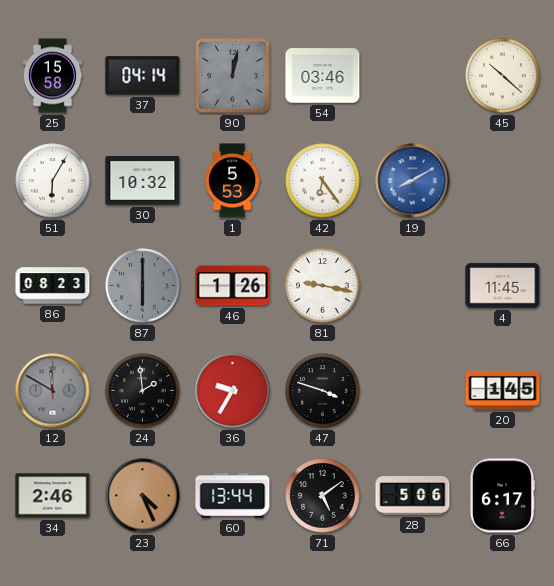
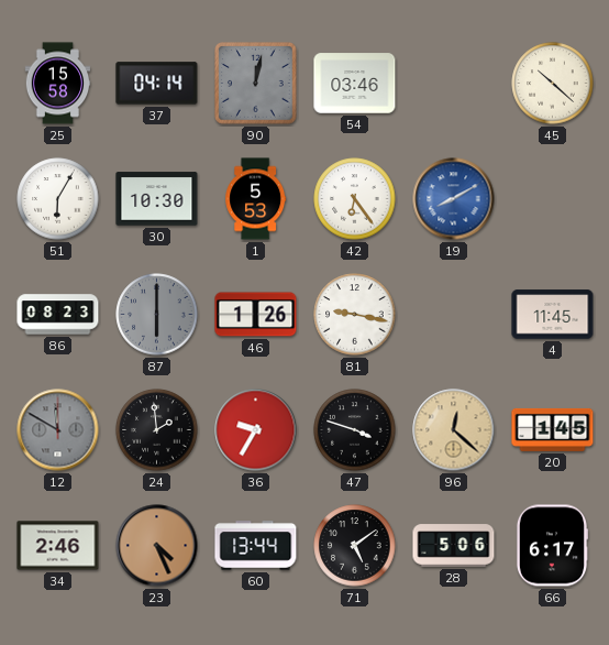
30: 10:32 -> 10:30 (157, 199)
96: none -> 12:22 (454, 430)
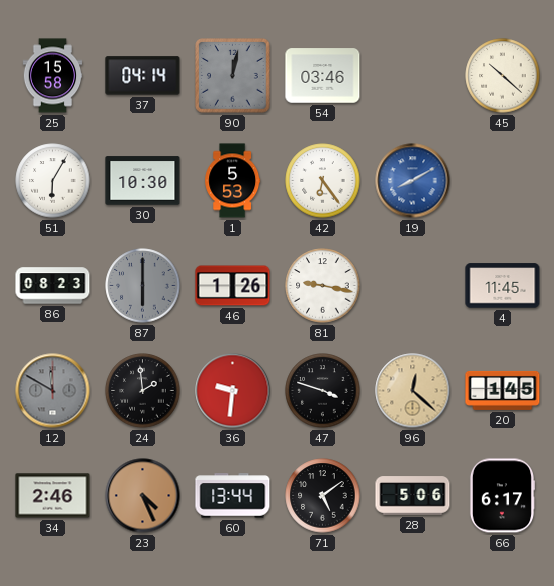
36: 9:35 -> 9:31 (233, 391)
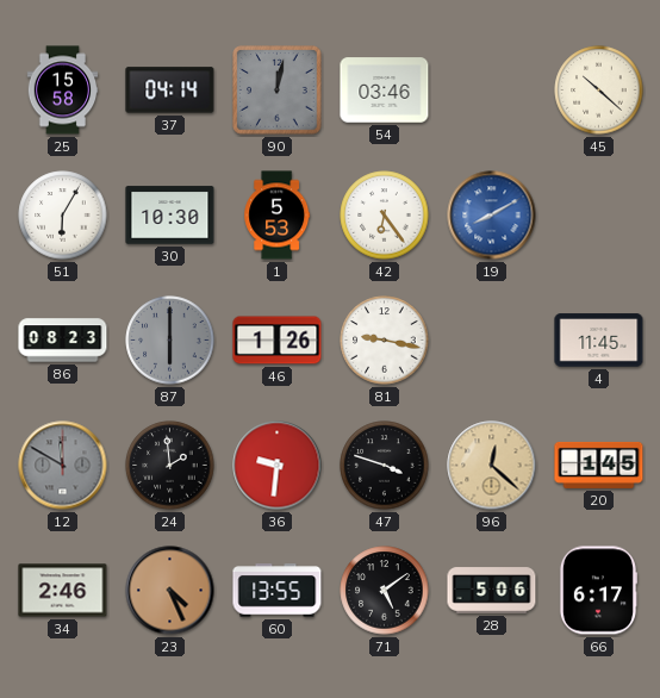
60: 13:44 -> 13:55 (278, 591)
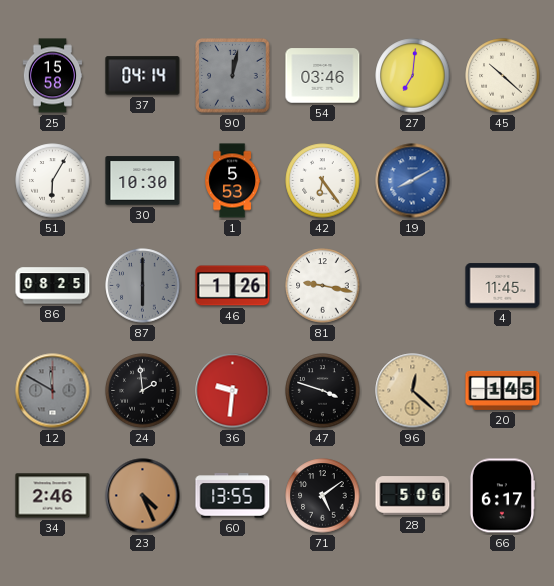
27: none -> 7:01 (413, 76)
86: 08:23 -> 08:25 (53, 286)
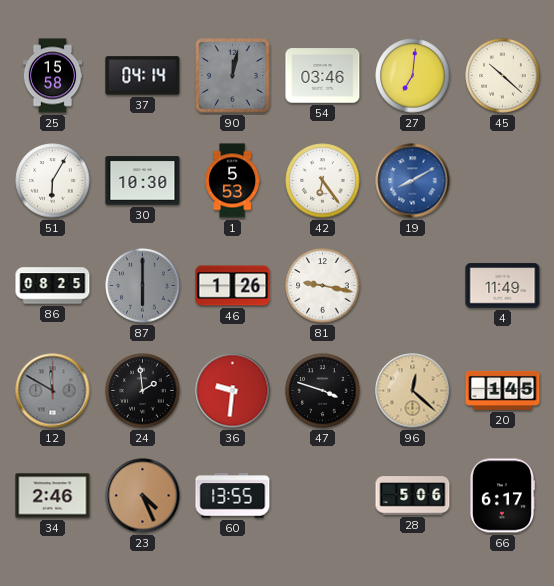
4: 11:45 -> 11:49 (503, 286)
71: 5:09 -> none (323, 496)
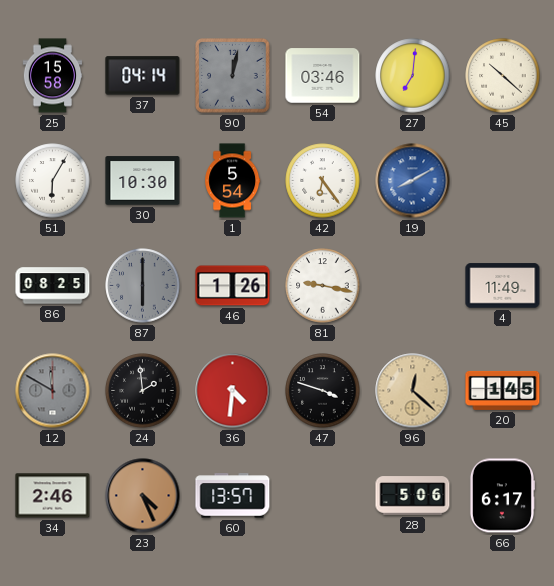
1: 5:53 -> 5:54 (233, 181)
36: 9:31 -> 4:31 (233, 391)
60: 13:55 -> 13:57 (233, 496)
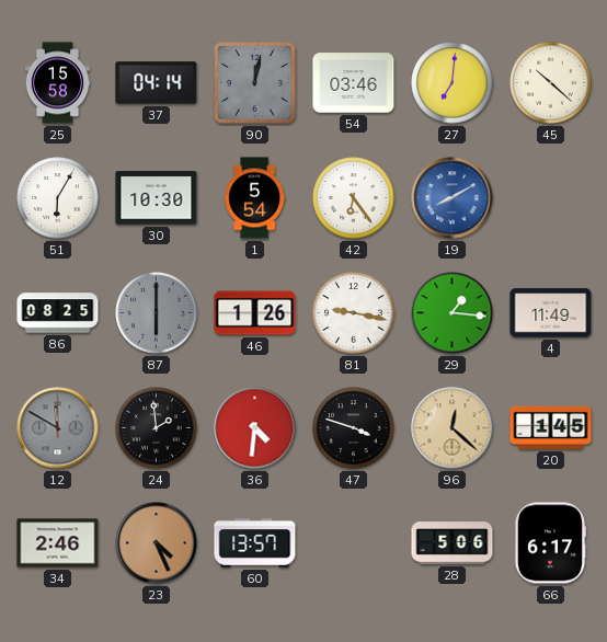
29: none -> 1:16 (453, 313)
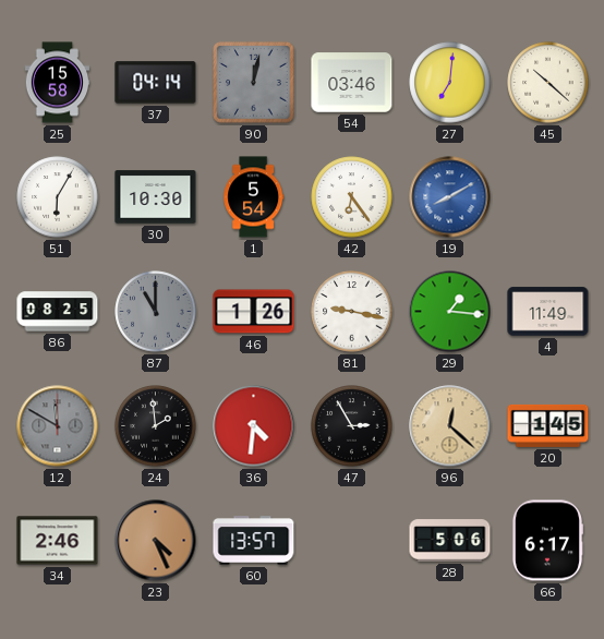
87: 6:00 -> 11:00 (156, 312)
47: 3:48 -> 2:55 (352, 426)
